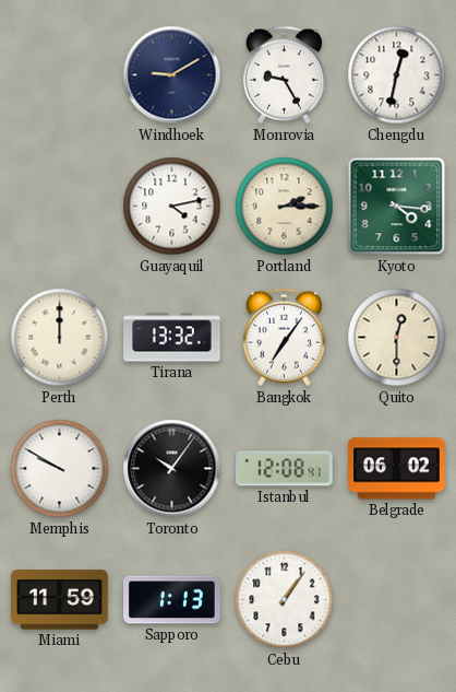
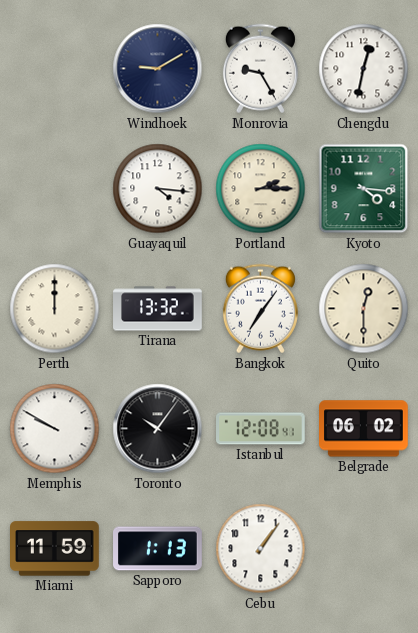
Guayaquil: 4:13 -> 4:16 (158, 189)
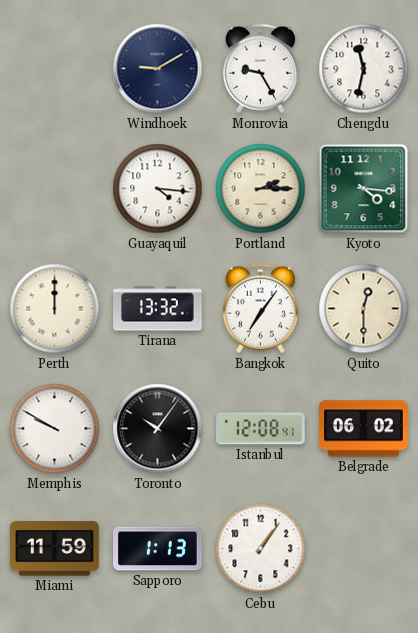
Chengdu: 12:32 -> 11:32 (364, 69)
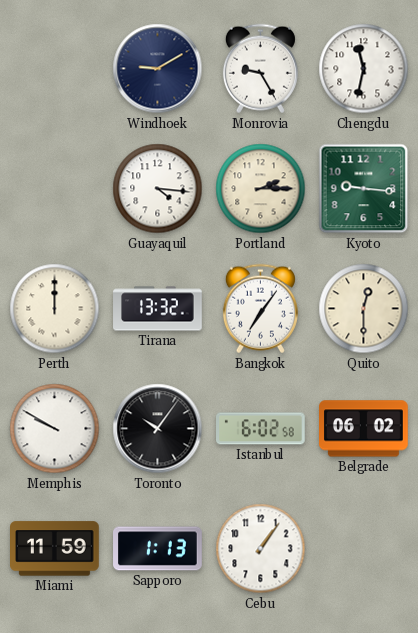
Kyoto: 4:16 -> 9:16 (364, 189)
Istanbul: 12:08 -> 6:02 (261, 429)
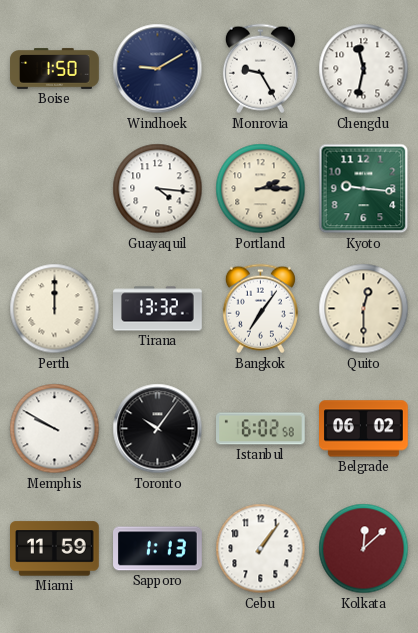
Boise: none -> 1:50 (55, 69)
Kolkata: none -> 12:08 (364, 549)
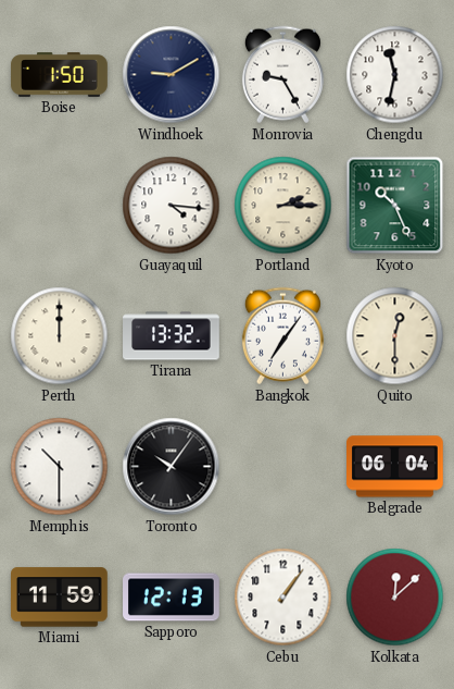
Kyoto: 9:16 -> 10:26 (395, 206)
Memphis: 9:50 -> 10:30 (60, 467)
Istanbul: 6:02 -> none (261, 429)
Belgrade: 06:02 -> 06:04 (395, 467)
Sapporo: 1:13 -> 12:13 (172, 598)
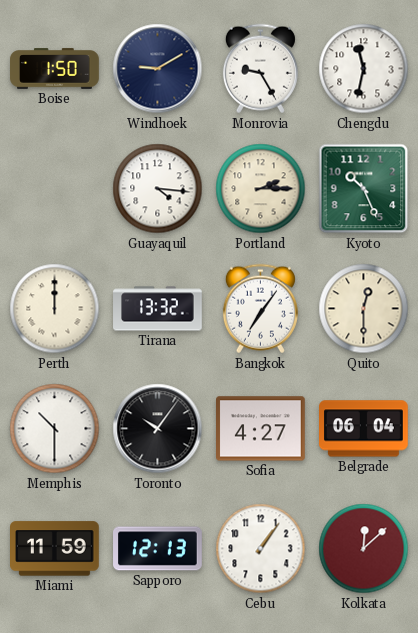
Sofia: none -> 4:27 (261, 429)
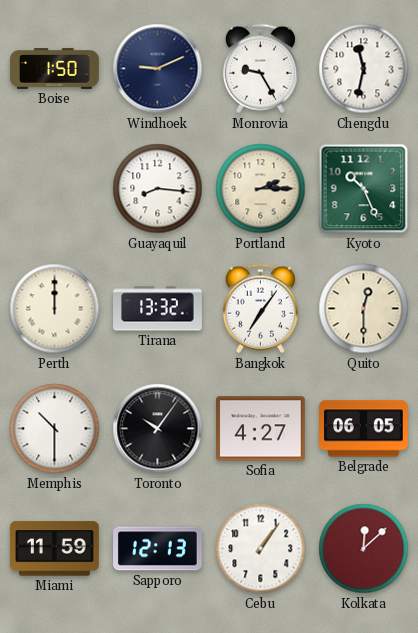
Windhoek: 9:10 -> 9:11 (158, 69)
Guayaquil: 4:16 -> 8:16 (158, 189)
Belgrade: 06:04 -> 06:05 (364, 429)
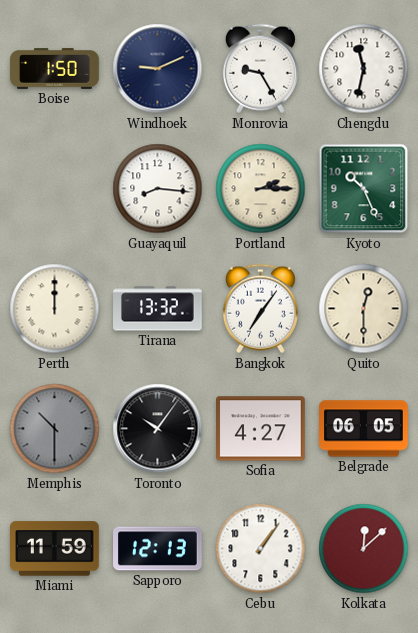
Memphis dial: white -> grey (55, 429)
